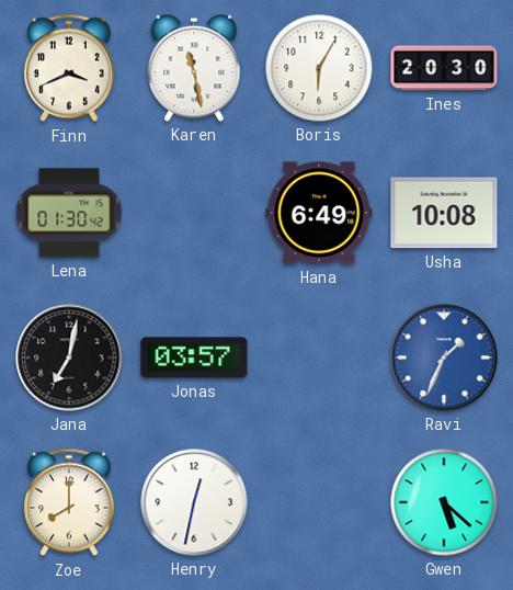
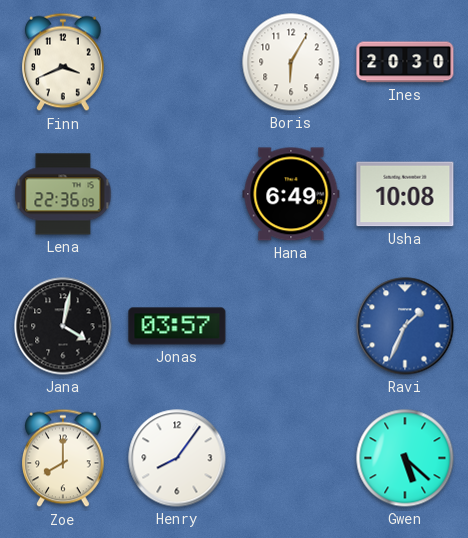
Karen: 11:28 -> none (194, 68)
Lena: 01:30 -> 22:36 (63, 194)
Jana: 7:02 -> 4:02 (63, 326)
Henry: 12:32 -> 8:06 (177, 458)
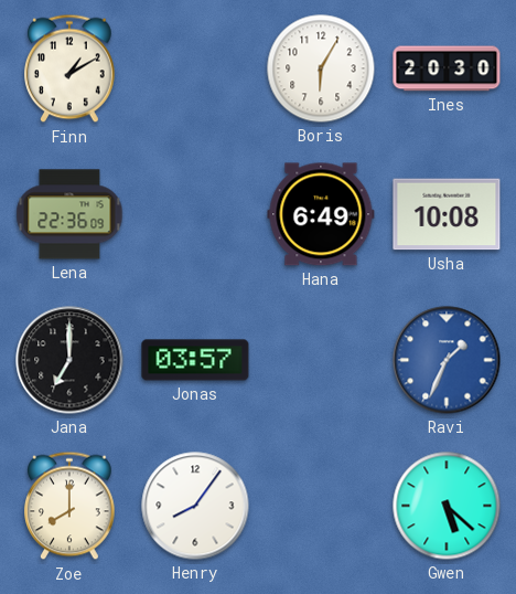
Finn: 3:41 -> 1:10 (71, 68)
Jana: 4:02 -> 7:00 (69, 360)
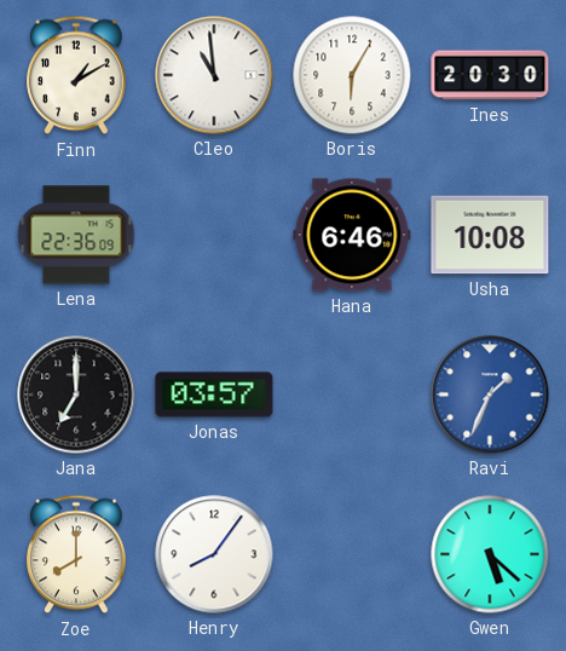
Cleo: none -> 10:59 (214, 75)
Hana: 6:49 -> 6:46 (352, 235)
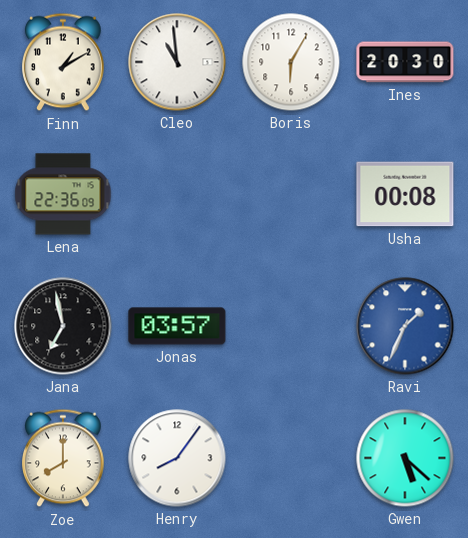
Hana: 6:46 -> none (352, 235)
Usha: 10:08 -> 00:08 (405, 194)
Jana: 7:00 -> 6:58 (63, 326)
